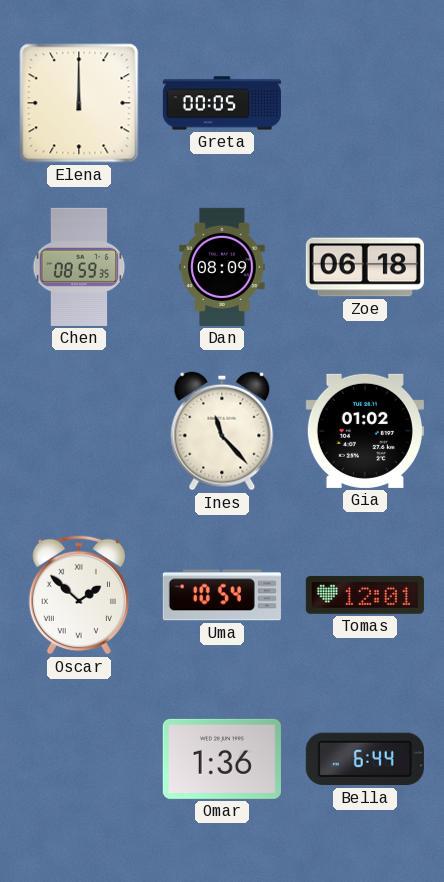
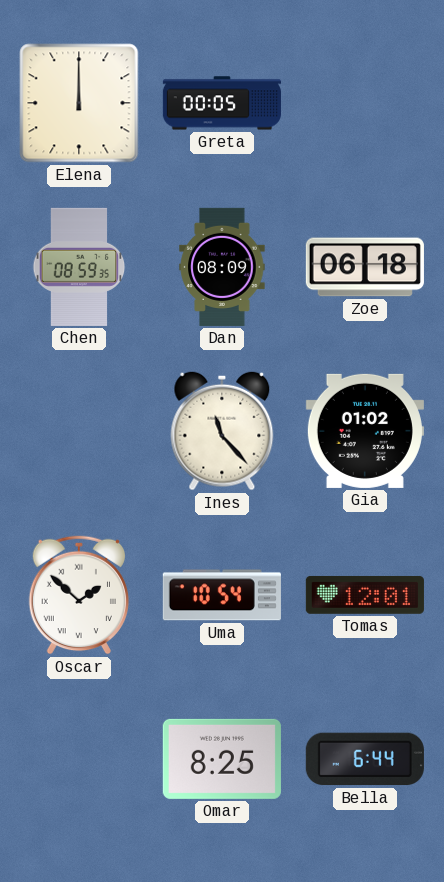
Omar: 1:36 -> 8:25 (222, 759)
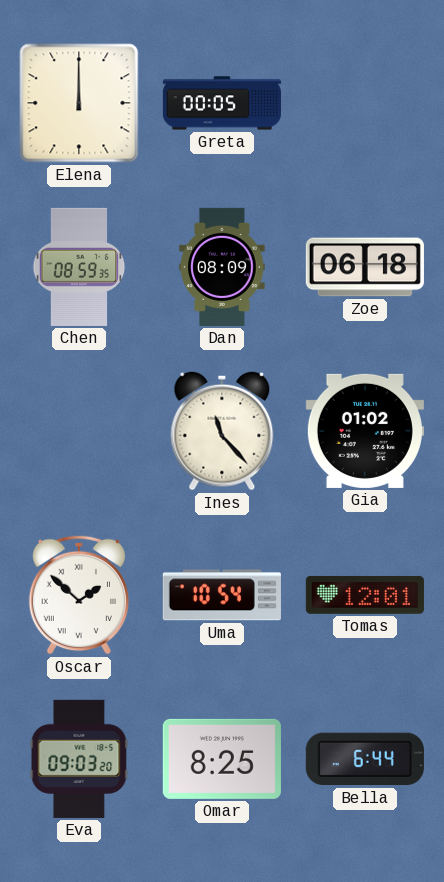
Eva: none -> 09:03 (79, 759)
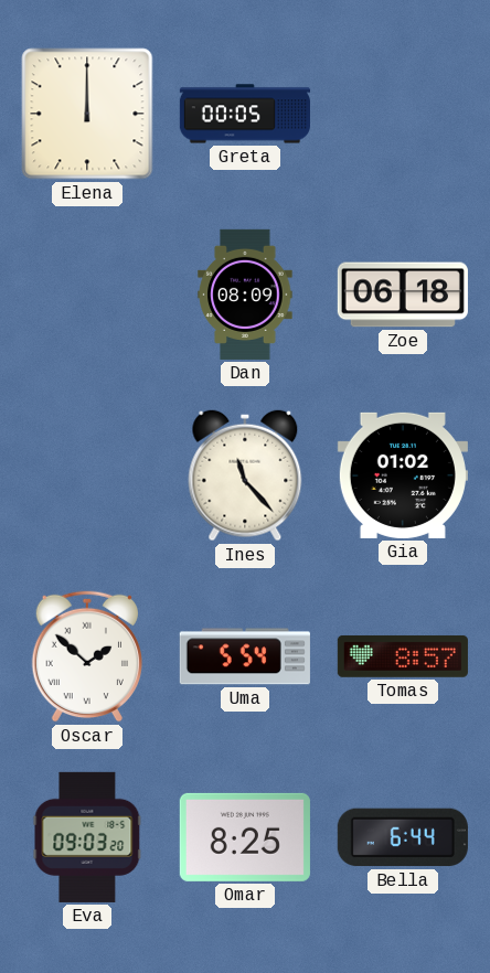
Chen: 08:59 -> none (79, 267)
Uma: 10:54 -> 5:54 (245, 656)
Tomas: 12:01 -> 8:57 (403, 656)
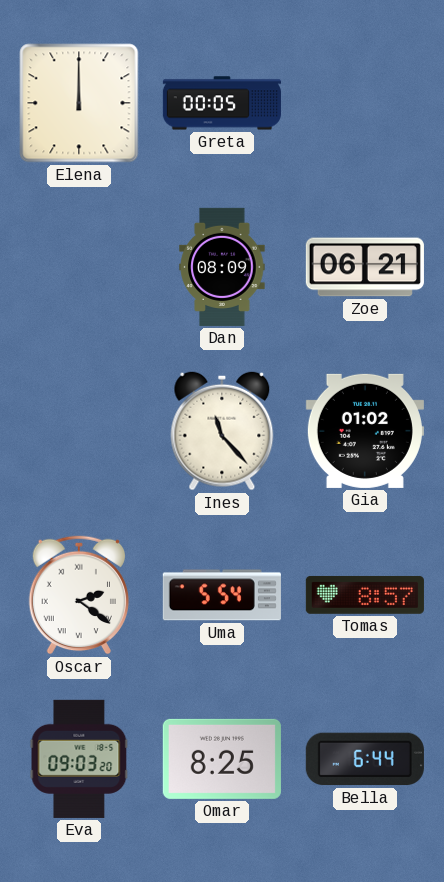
Zoe: 06:18 -> 06:21 (365, 267)
Oscar: 1:52 -> 2:21 (78, 595)
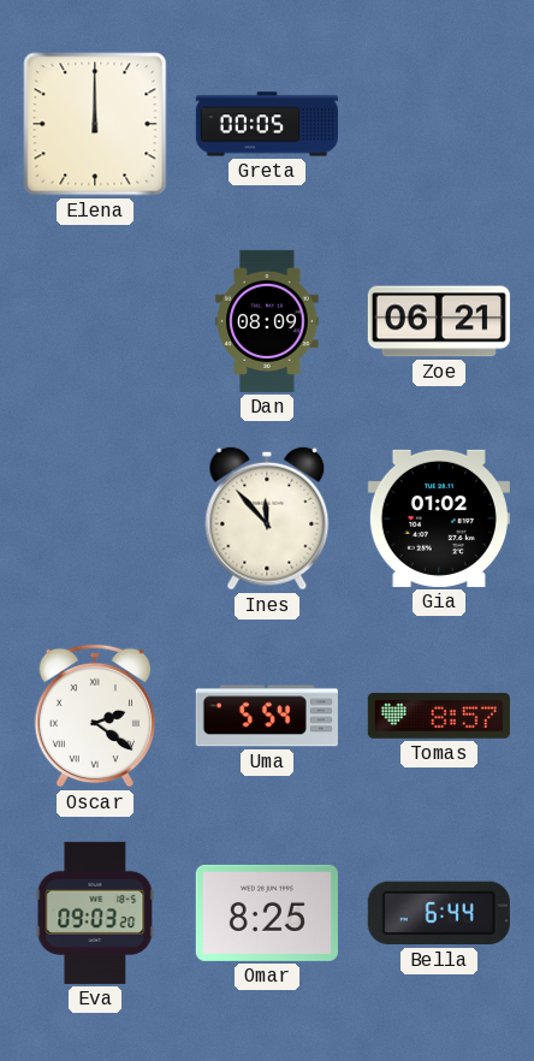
Ines: 11:23 -> 11:53 (267, 518)
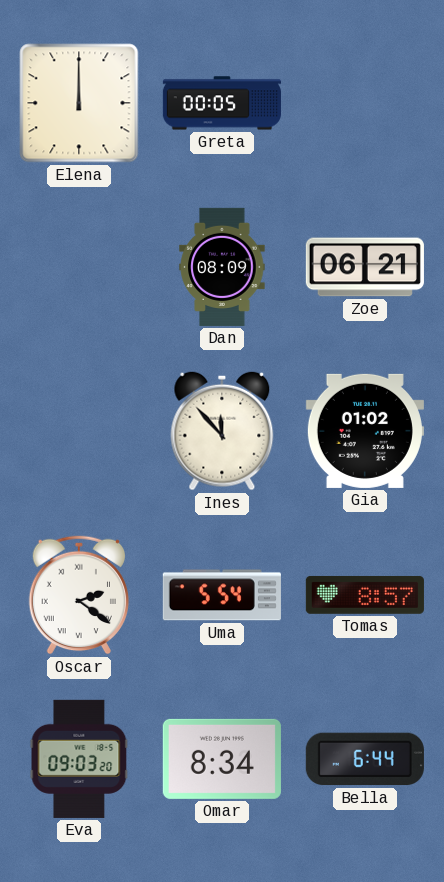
Omar: 8:25 -> 8:34 (222, 759)
